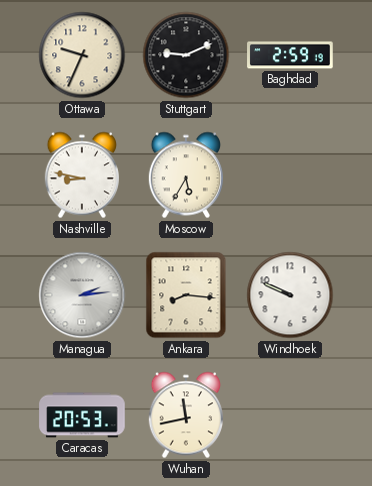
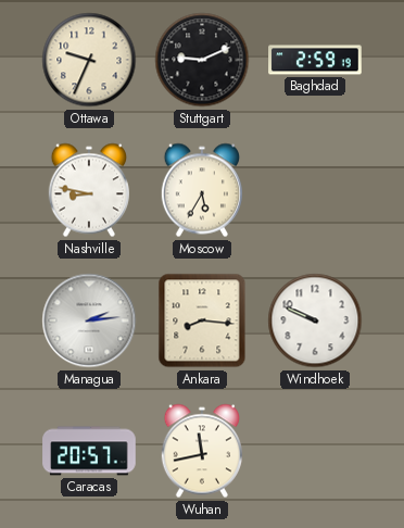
Caracas: 20:53 -> 20:57 (89, 451)
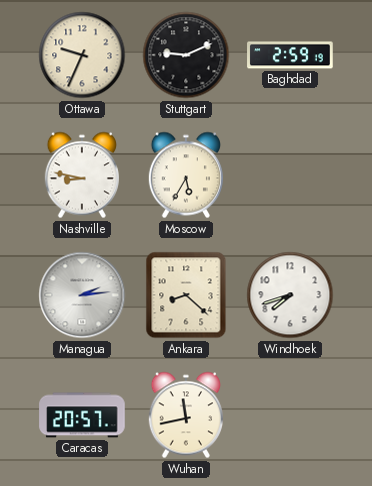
Ankara: 8:16 -> 8:22 (186, 295)
Windhoek: 9:49 -> 7:42 (290, 295)
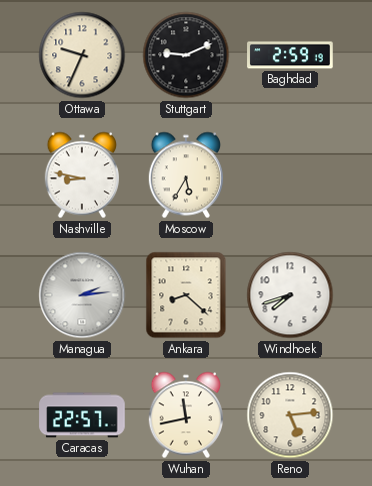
Caracas: 20:57 -> 22:57 (82, 415)
Reno: none -> 5:14 (290, 415)
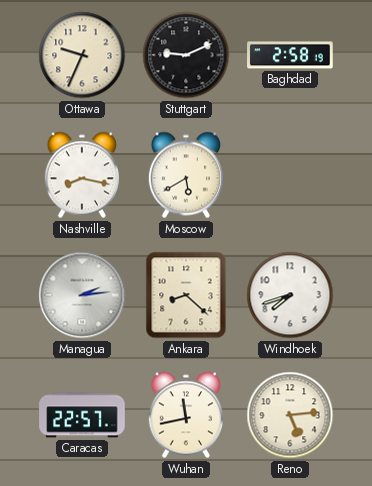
Baghdad: 2:59 -> 2:58 (290, 55)
Nashville: 8:47 -> 8:17 (82, 175)
Moscow: 5:35 -> 5:40 (186, 175)
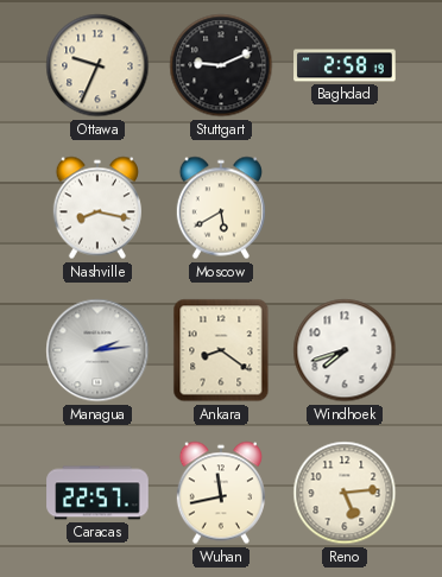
Ankara: 8:22 -> 8:21 (221, 350)
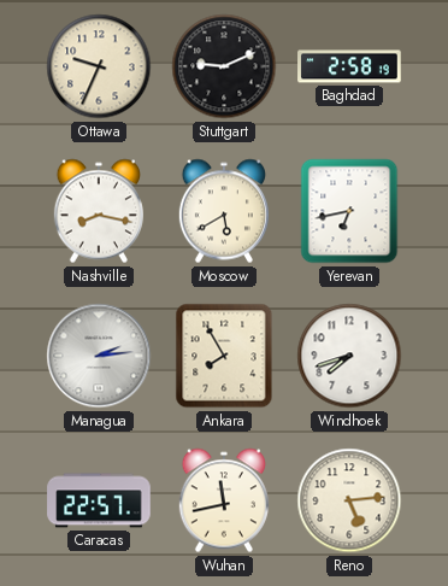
Yerevan: none -> 6:43 (349, 211)
Ankara: 8:21 -> 7:55 (224, 356)
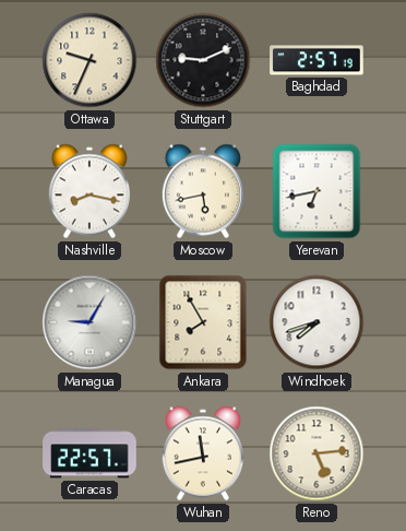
Baghdad: 2:58 -> 2:57 (317, 60)
Moscow: 5:40 -> 5:43 (203, 191)
Managua: 2:14 -> 9:05 (89, 322)
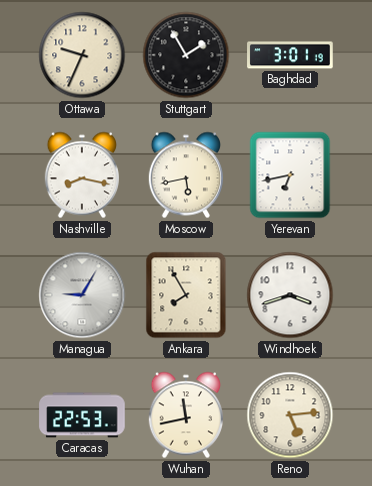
Stuttgart: 9:11 -> 1:55 (186, 55)
Baghdad: 2:57 -> 3:01 (290, 55)
Windhoek: 7:42 -> 3:42 (290, 295)
Caracas: 22:57 -> 22:53 (82, 415)
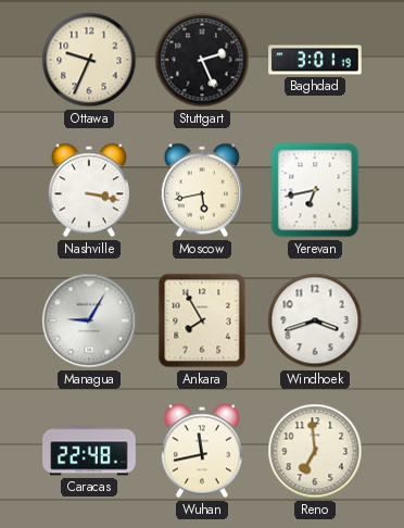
Stuttgart: 1:55 -> 2:26 (202, 60)
Nashville: 8:17 -> 3:17 (89, 190)
Caracas: 22:53 -> 22:48 (89, 451)
Reno: 5:14 -> 6:59 (315, 451)
